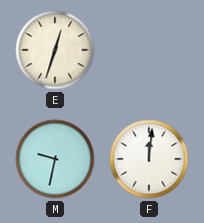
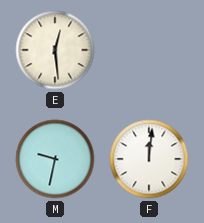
E: 12:33 -> 12:29 (55, 50)
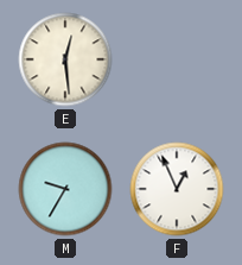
M: 9:32 -> 9:35 (65, 189)
F: 12:01 -> 12:56 (177, 189)
